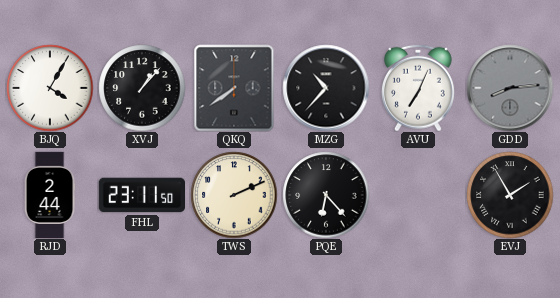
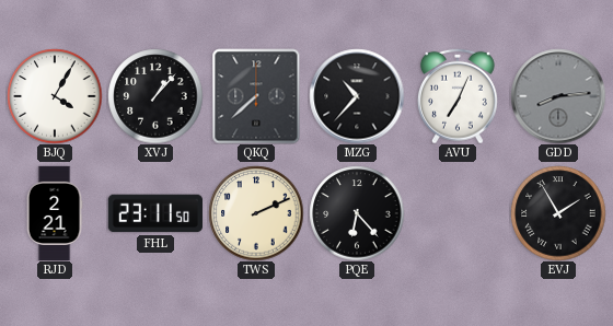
QKQ: 7:39 -> 7:38 (256, 96)
RJD: 2:44 -> 2:21 (55, 212)
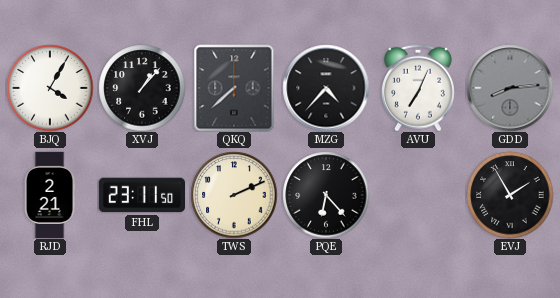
MZG: 10:37 -> 4:37 (326, 88)
